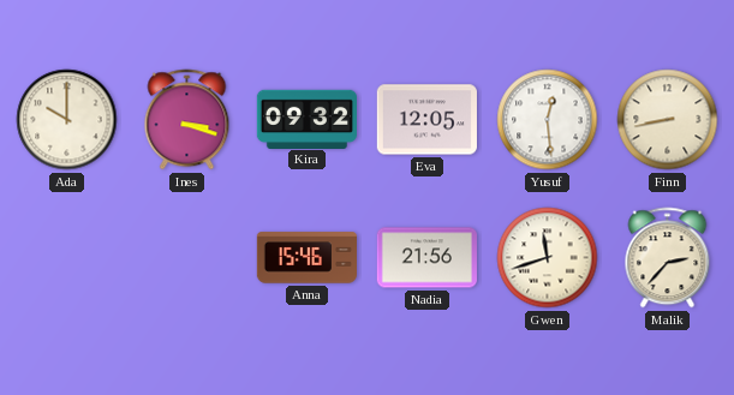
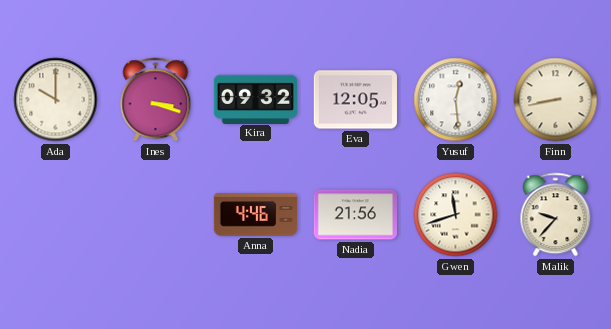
Anna: 15:46 -> 4:46 (255, 215)
Malik: 2:37 -> 9:37 (556, 215)
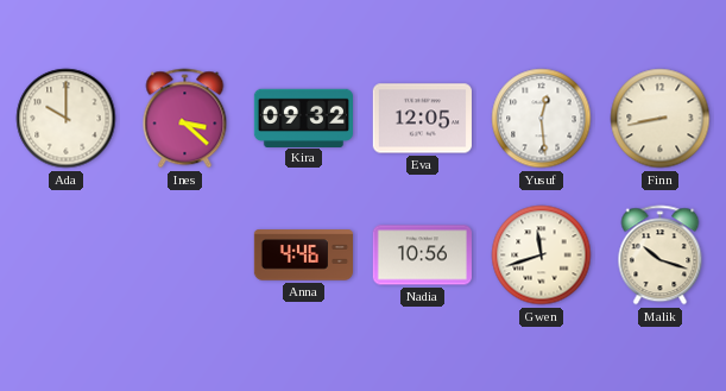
Ines: 3:18 -> 3:22 (185, 119)
Nadia: 21:56 -> 10:56 (422, 256)
Malik: 9:37 -> 10:18 (661, 256)
